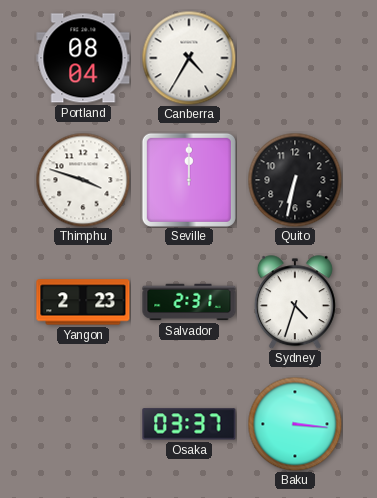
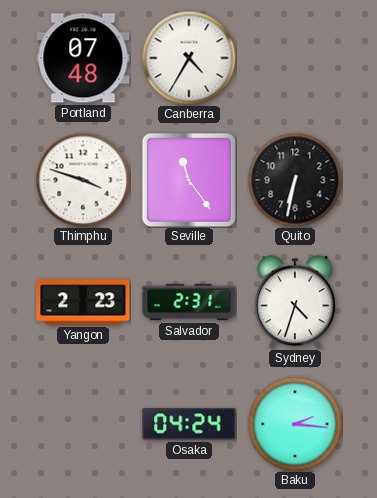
Portland: 08:04 -> 07:48 (83, 58)
Seville: 12:00 -> 11:24 (189, 180)
Osaka: 03:37 -> 04:24 (189, 424)
Baku: 3:16 -> 2:16 (295, 424)
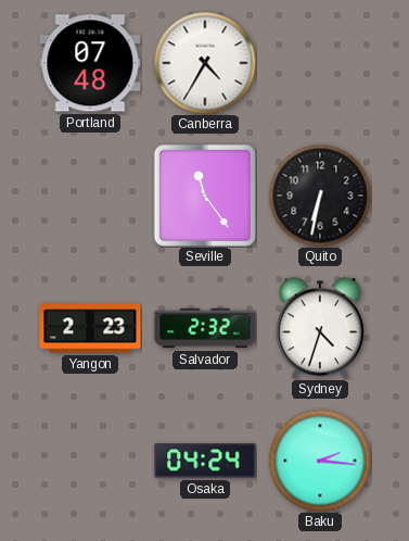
Thimphu: 3:48 -> none (83, 180)
Salvador: 2:31 -> 2:32 (205, 328)
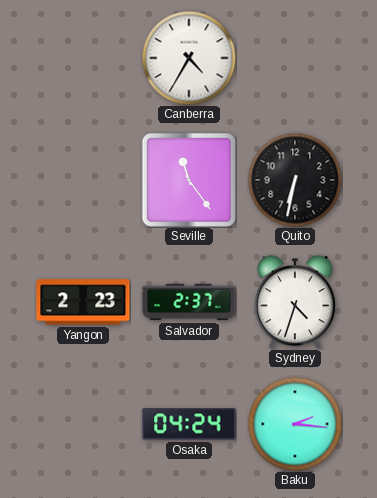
Portland: 07:48 -> none (90, 63)
Salvador: 2:32 -> 2:37 (189, 302)
